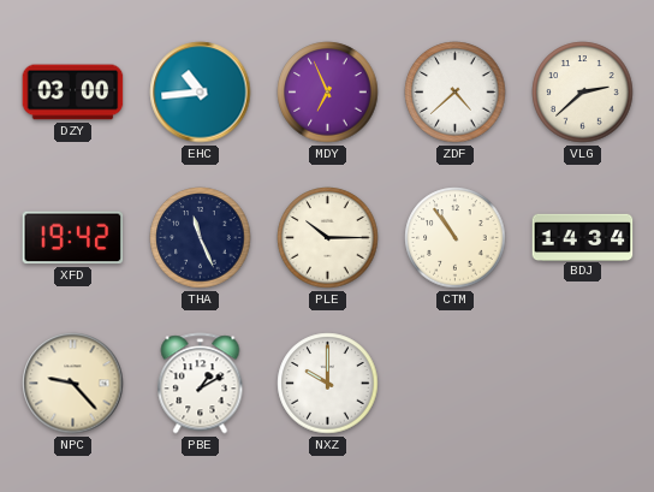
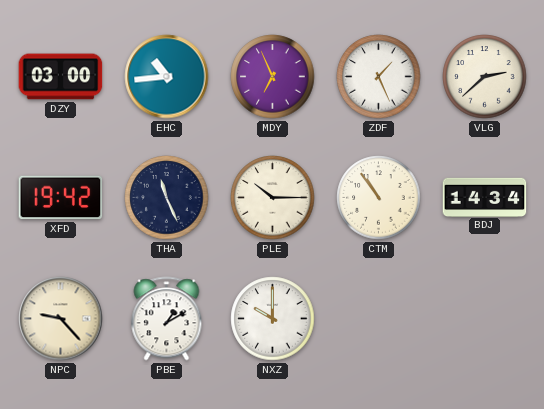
ZDF: 4:38 -> 1:26 (379, 77)
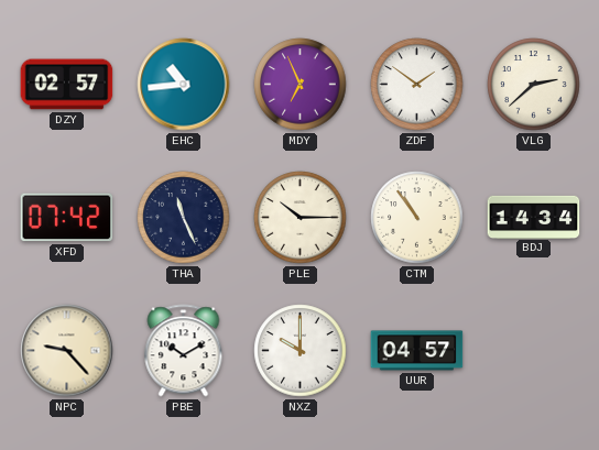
DZY: 03:00 -> 02:57 (67, 85)
ZDF: 1:26 -> 1:51 (417, 85)
XFD: 19:42 -> 07:42 (67, 218)
PBE: 1:10 -> 10:10 (184, 351)
UUR: none -> 04:57 (417, 351)
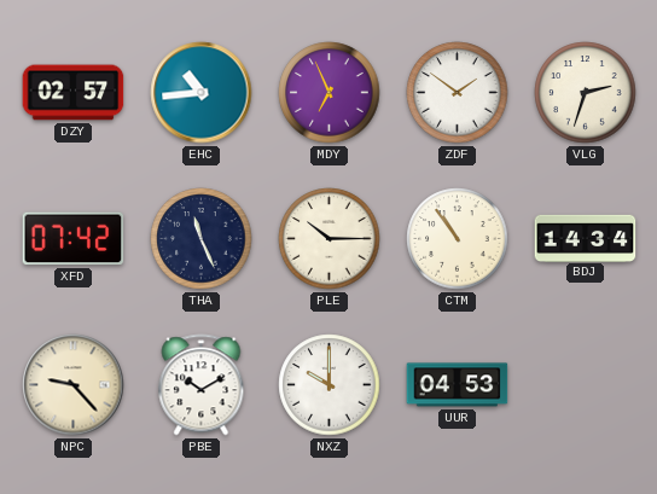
VLG: 2:38 -> 2:33 (586, 93)
UUR: 04:57 -> 04:53 (458, 385)
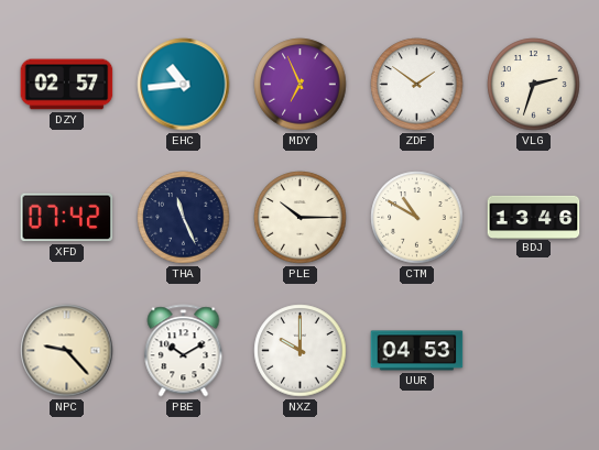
CTM: 10:54 -> 10:50 (417, 218)
BDJ: 14:34 -> 13:46 (534, 217)
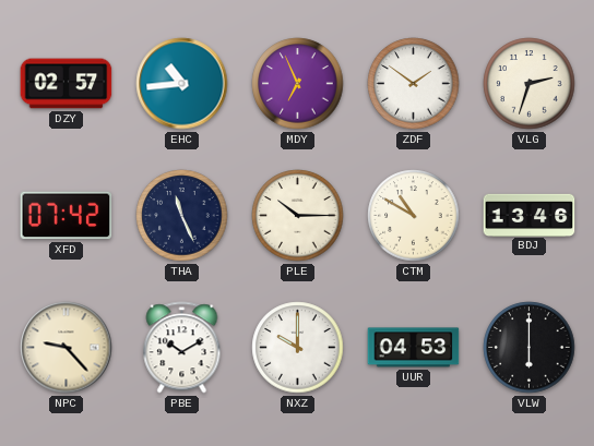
VLW: none -> 6:00 (530, 348)
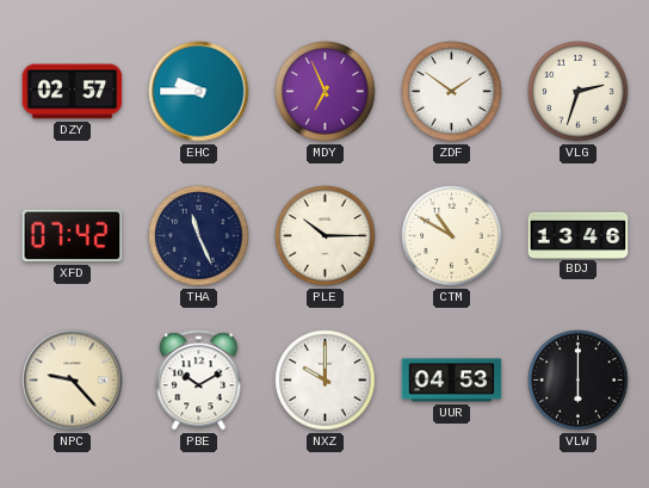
EHC: 10:44 -> 9:45 (199, 92)
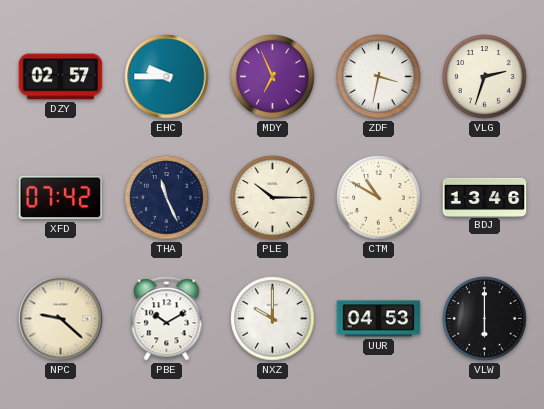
ZDF: 1:51 -> 3:32 (379, 77)
NPC: 9:23 -> 9:22 (61, 319)
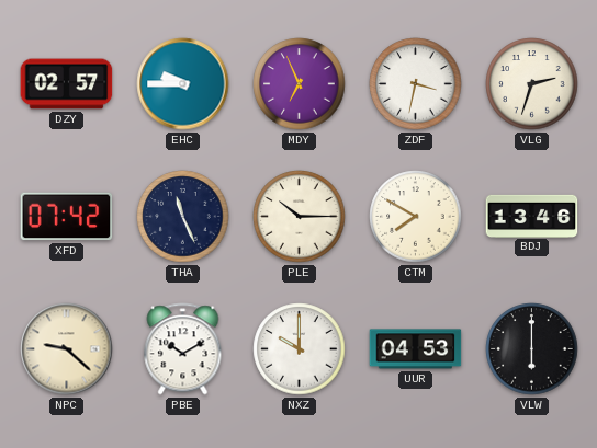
CTM: 10:50 -> 7:50 (416, 217)
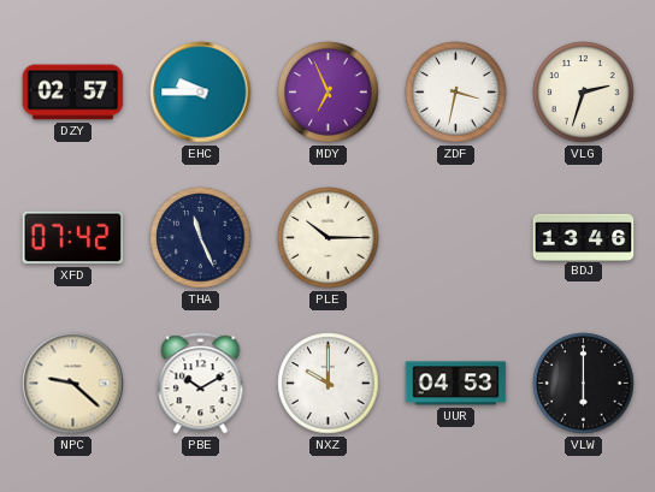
CTM: 7:50 -> none (416, 217)
